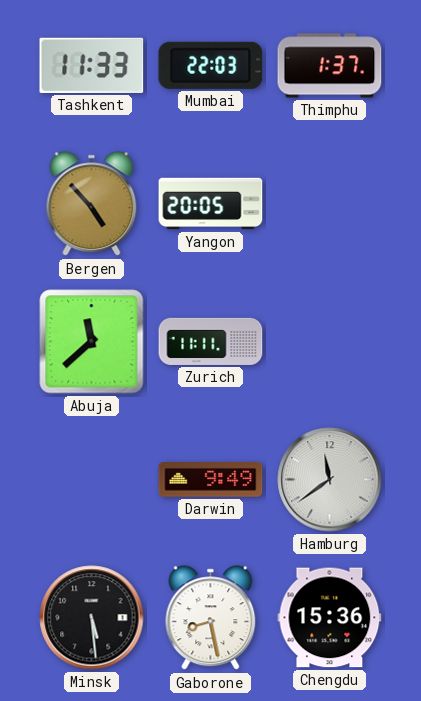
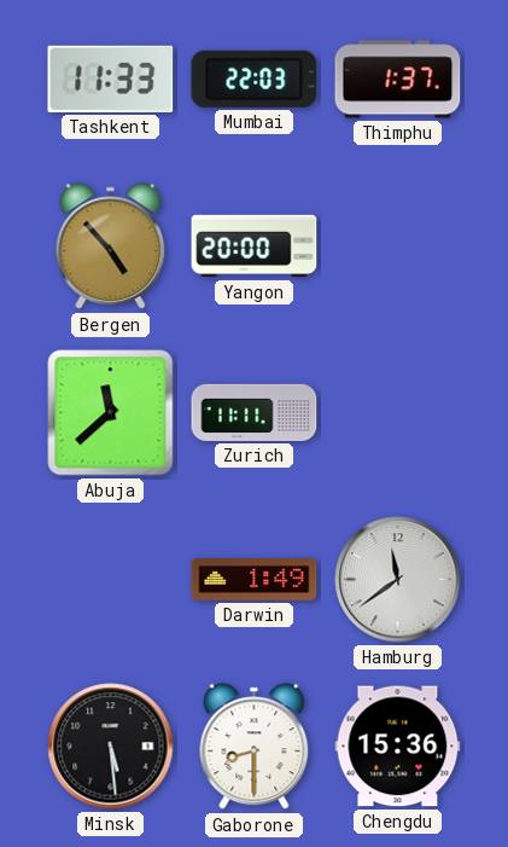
Yangon: 20:05 -> 20:00 (255, 246)
Darwin: 9:49 -> 1:49 (255, 580)
Gaborone: 8:28 -> 8:30 (255, 747)
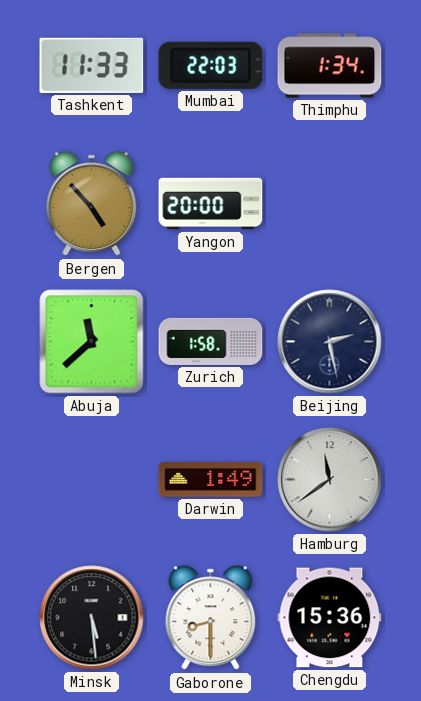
Thimphu: 1:37 -> 1:34 (330, 66)
Zurich: 11:11 -> 1:58 (211, 341)
Beijing: none -> 2:28 (330, 342)
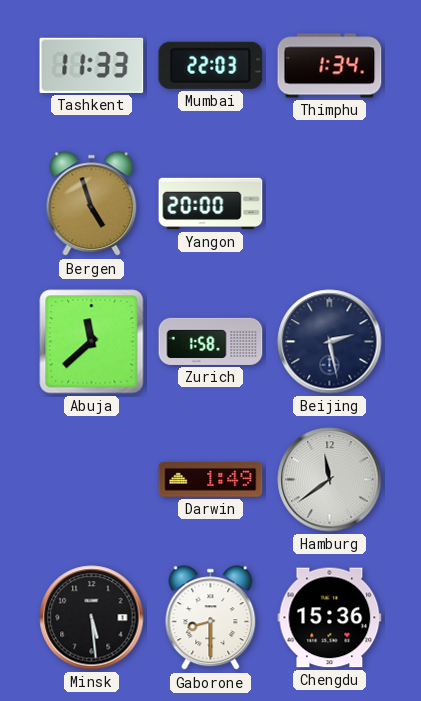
Bergen: 4:53 -> 4:57 (92, 204)
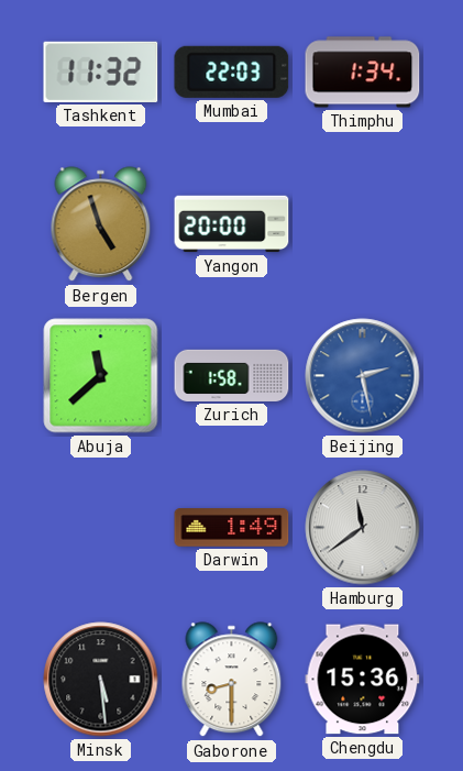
Tashkent: 11:33 -> 11:32 (101, 71)
Beijing dial: navy -> blue (363, 376)
